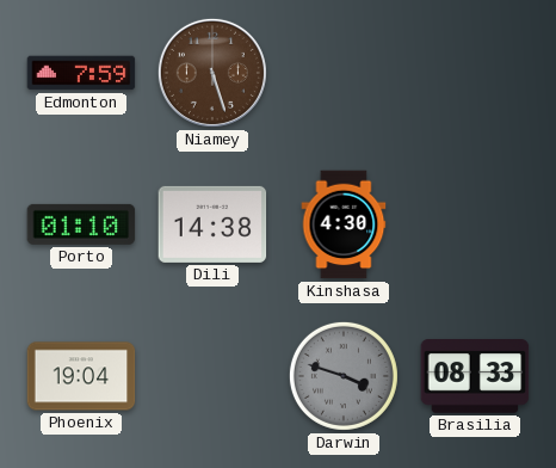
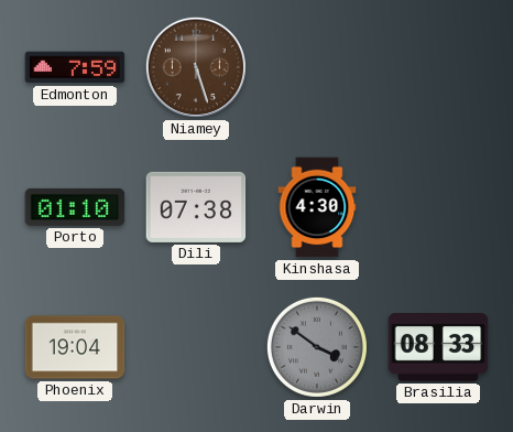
Dili: 14:38 -> 07:38 (196, 207)
Darwin: 3:48 -> 3:51 (317, 347)
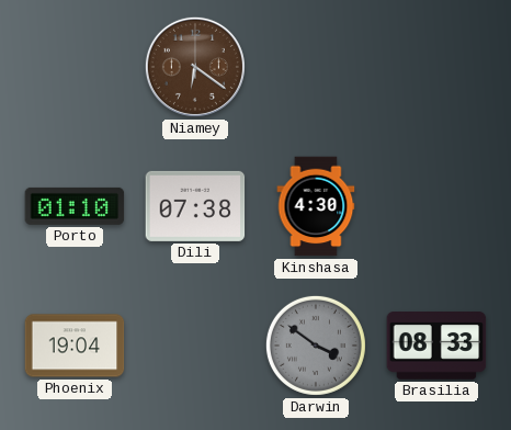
Edmonton: 7:59 -> none (75, 67)
Niamey: 5:27 -> 6:21 (195, 67)
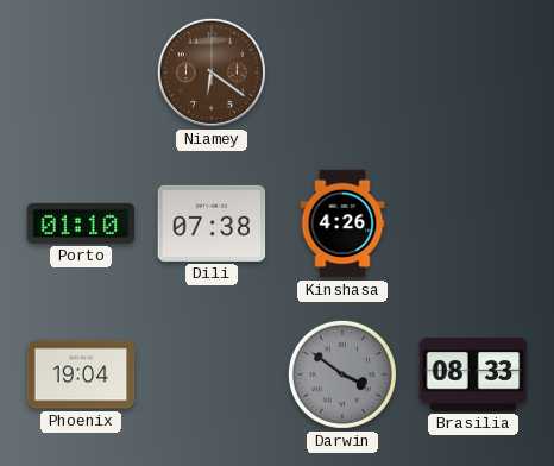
Kinshasa: 4:30 -> 4:26 (342, 223)
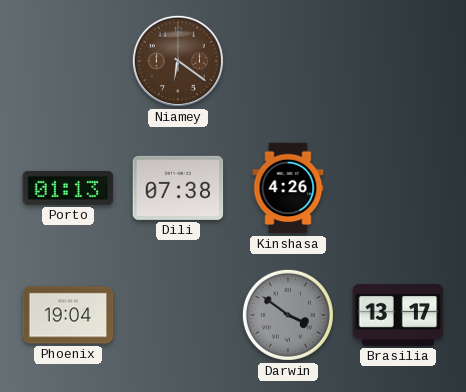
Porto: 01:10 -> 01:13 (68, 188)
Brasilia: 08:33 -> 13:17 (398, 316)
